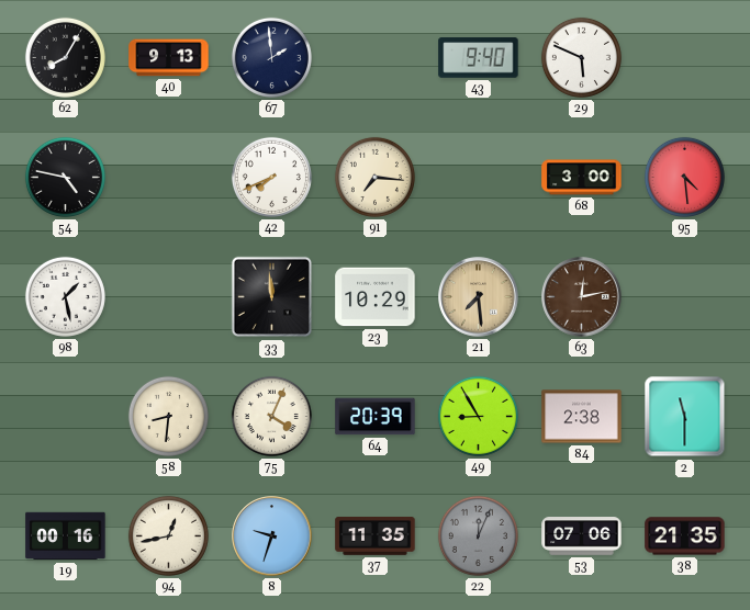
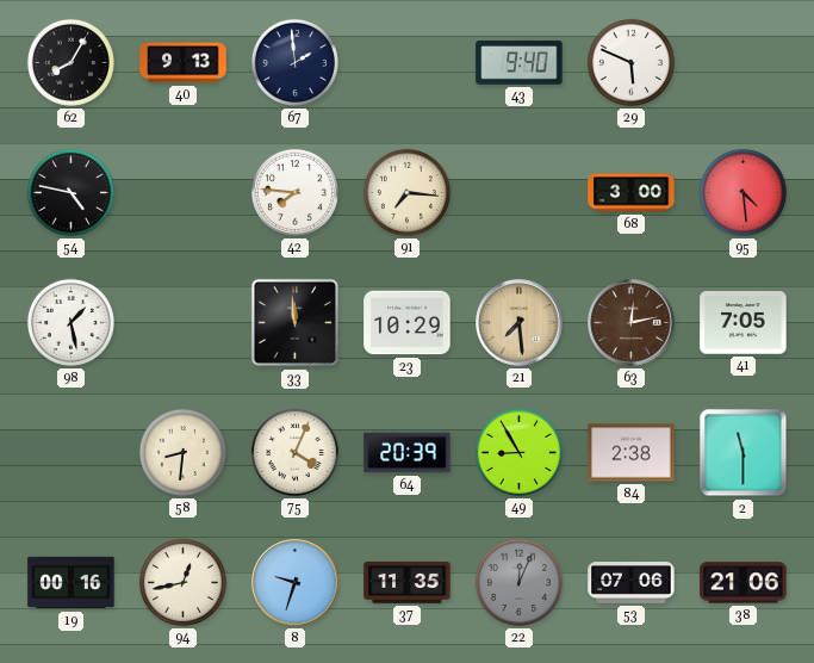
42: 7:41 -> 7:46 (294, 192)
41: none -> 7:05 (744, 323)
38: 21:35 -> 21:06 (744, 583)
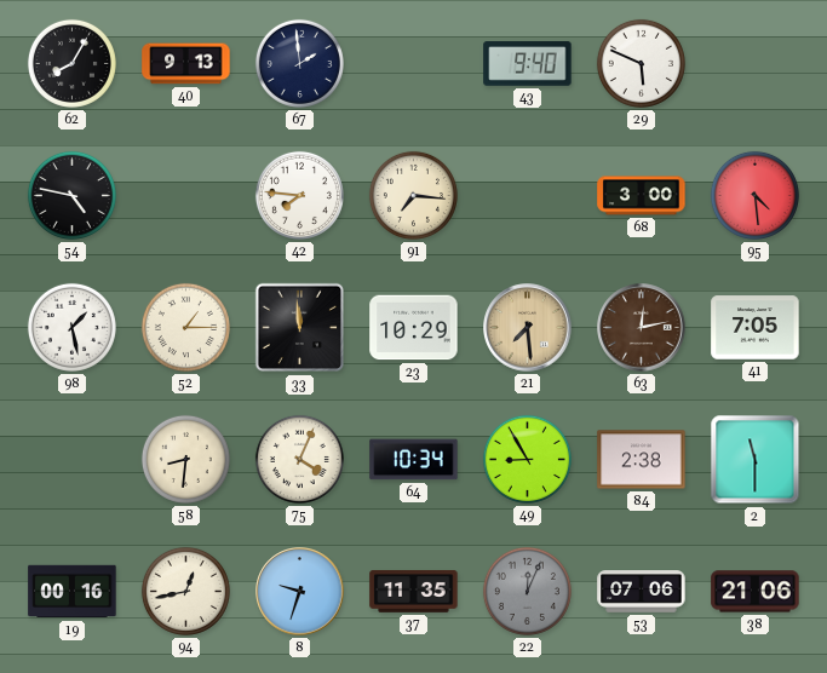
52: none -> 1:15 (185, 327)
64: 20:39 -> 10:34 (414, 460)
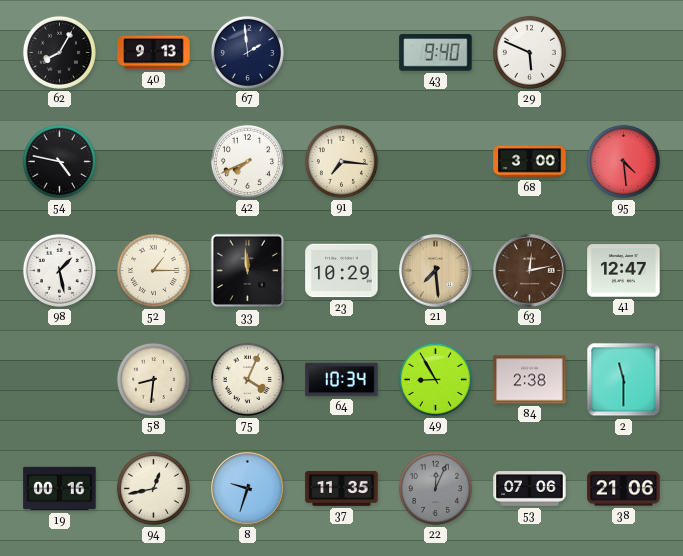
42: 7:46 -> 7:41 (247, 161)
41: 7:05 -> 12:47 (624, 271)
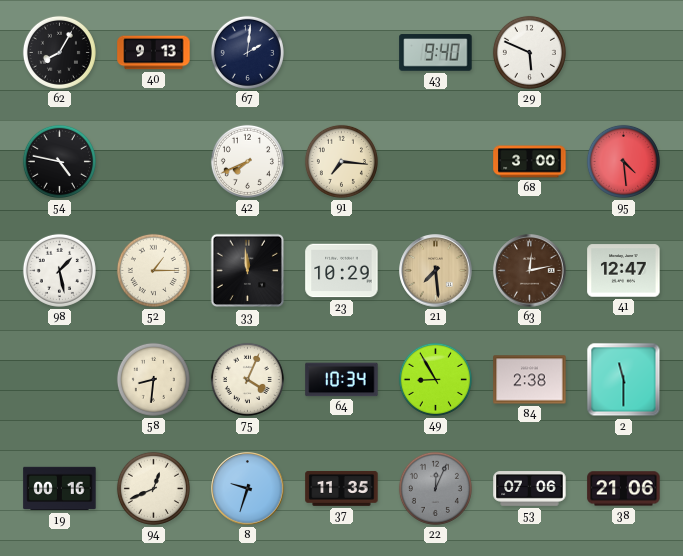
67: 1:59 -> 2:01 (247, 52)
94: 12:43 -> 12:41 (153, 488)
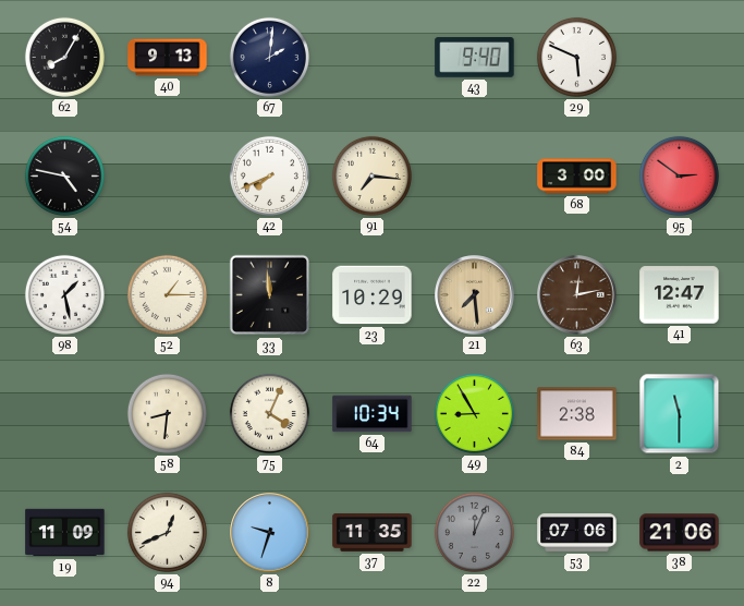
95: 4:29 -> 2:51 (679, 175)
19: 00:16 -> 11:09 (65, 533)
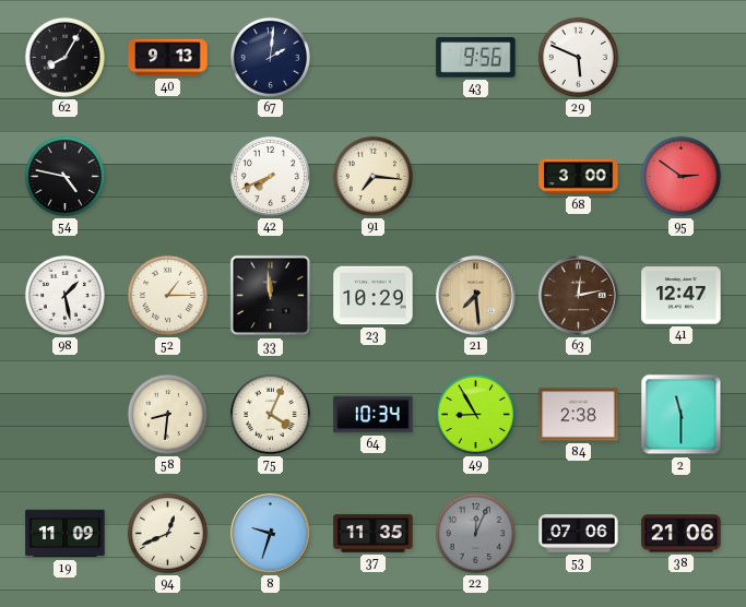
43: 9:40 -> 9:56 (476, 58)
